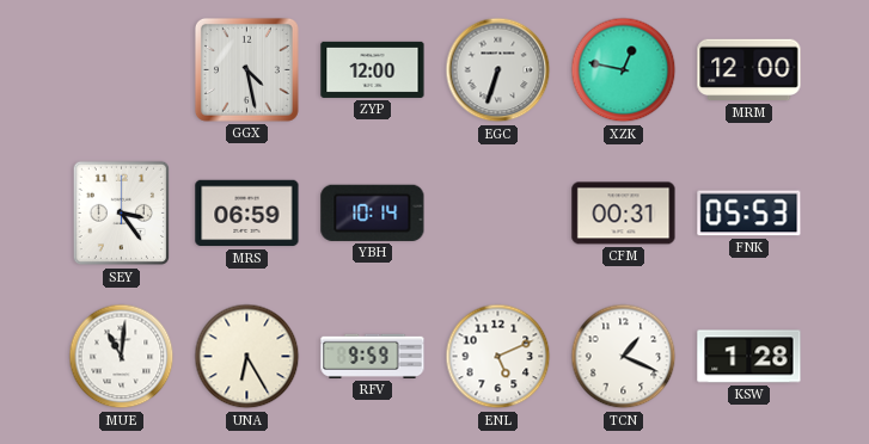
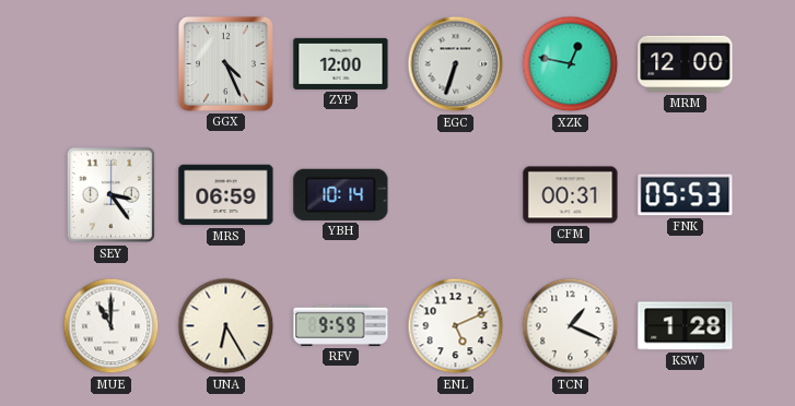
GGX: 4:28 -> 4:26 (225, 63)
MUE: 11:01 -> 11:00 (112, 326)
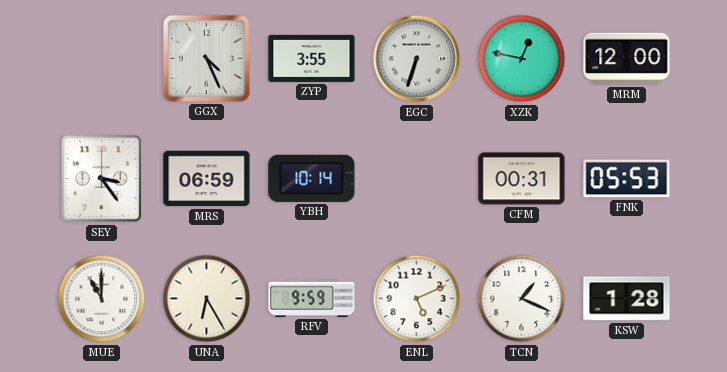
ZYP: 12:00 -> 3:55 (312, 58)
